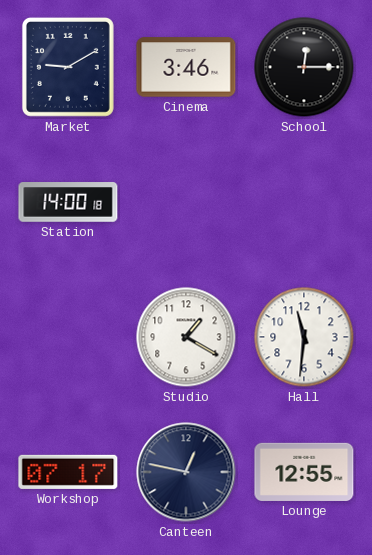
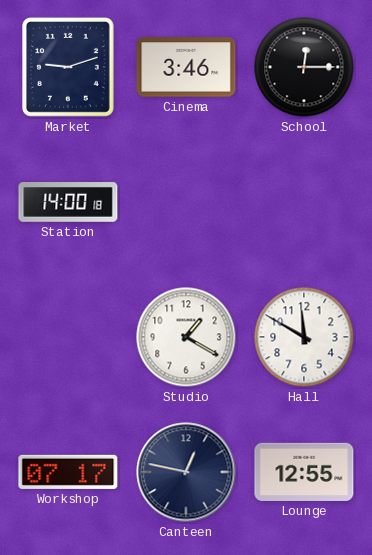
Market: 9:10 -> 9:12 (68, 67)
Hall: 11:31 -> 11:50 (304, 337)
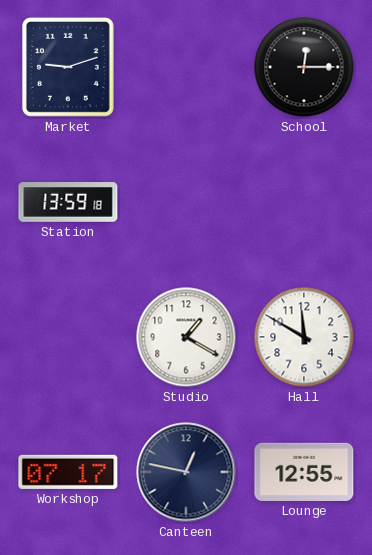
Cinema: 3:46 -> none (186, 67)
Station: 14:00 -> 13:59 (68, 202)
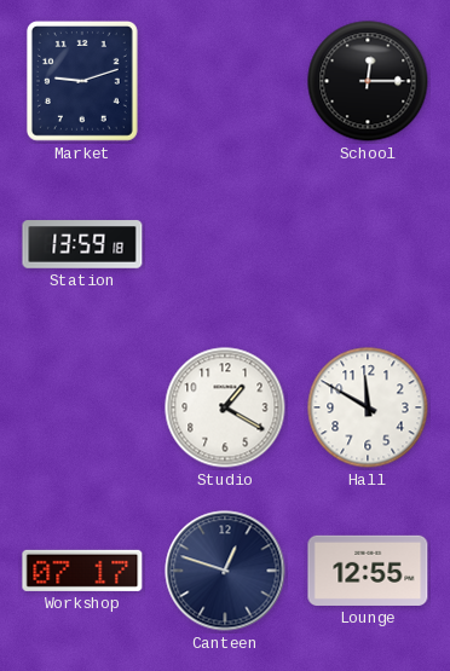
Canteen: 12:47 -> 12:48 (225, 571)
